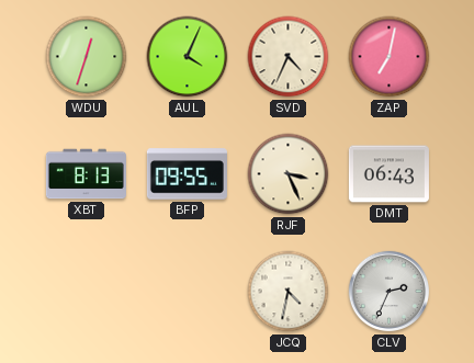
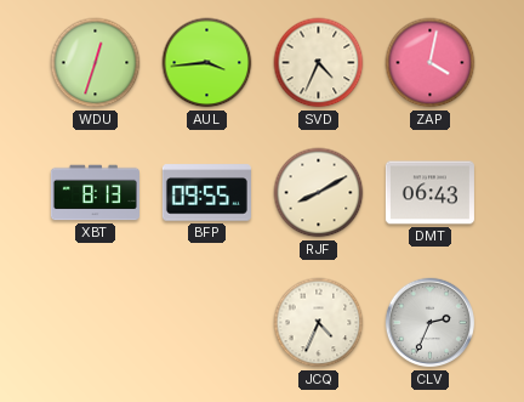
AUL: 4:04 -> 3:44 (207, 63)
ZAP: 7:02 -> 4:02 (431, 63)
RJF: 3:26 -> 8:10 (319, 193)
JCQ: 4:32 -> 4:34 (319, 323)
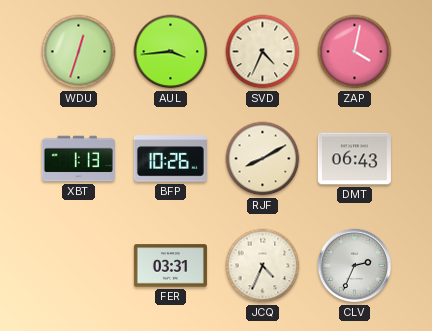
XBT: 8:13 -> 1:13 (78, 159)
BFP: 09:55 -> 10:26 (170, 159)
FER: none -> 03:31 (170, 266)
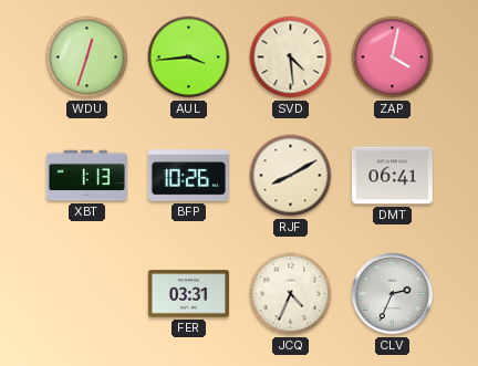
SVD: 4:34 -> 4:29 (291, 57)
DMT: 06:43 -> 06:41 (392, 176)
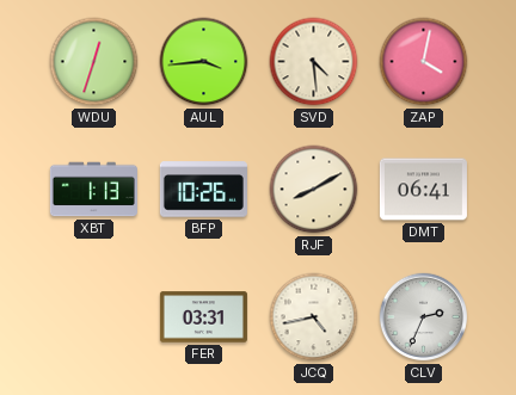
JCQ: 4:34 -> 4:43 (314, 317)
